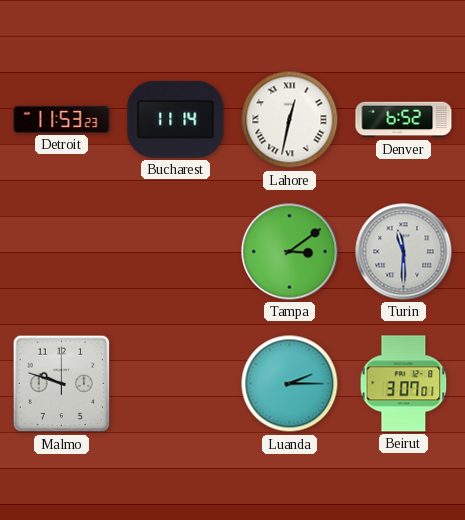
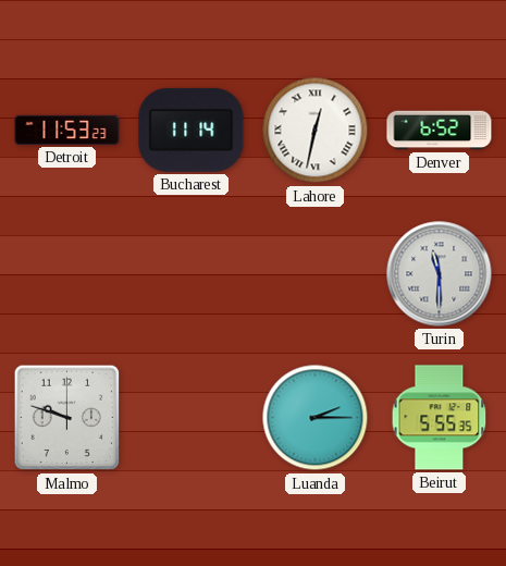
Tampa: 3:09 -> none (290, 252)
Beirut: 3:07 -> 5:55 (440, 418)
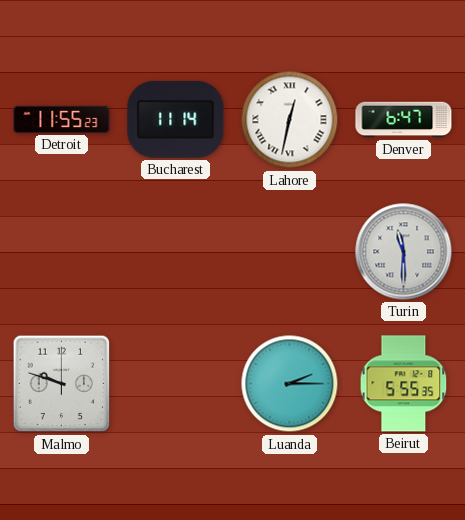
Detroit: 11:53 -> 11:55 (62, 119)
Denver: 6:52 -> 6:47 (404, 120)
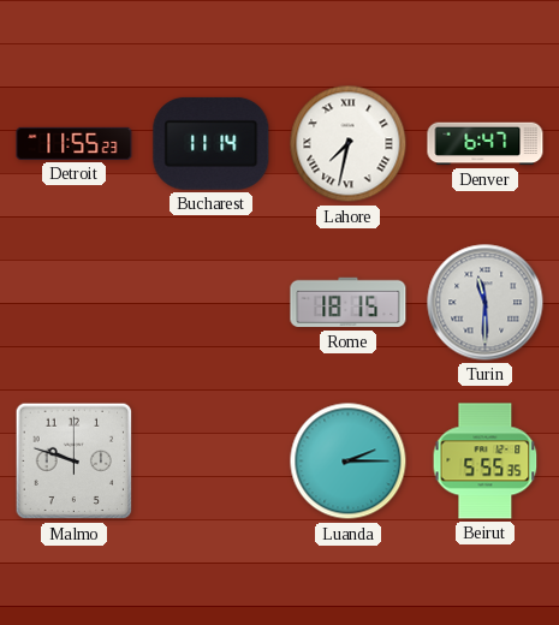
Lahore: 12:32 -> 7:32 (349, 144)
Rome: none -> 18:15 (349, 303)
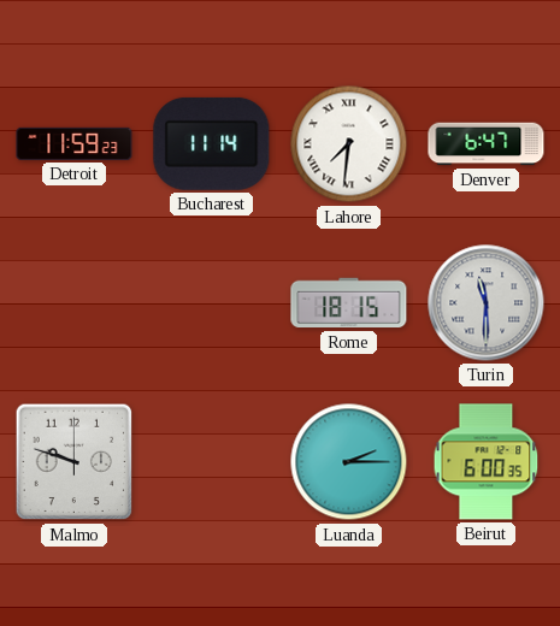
Detroit: 11:55 -> 11:59 (75, 143)
Lahore: 7:32 -> 7:31 (349, 144)
Beirut: 5:55 -> 6:00 (487, 462)
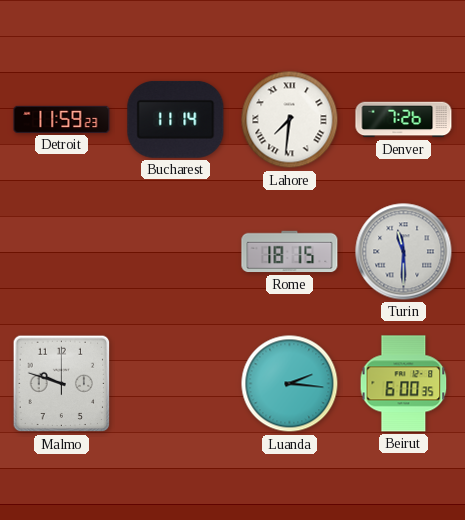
Denver: 6:47 -> 7:26 (404, 120)
Luanda: 2:15 -> 2:16 (290, 384)
